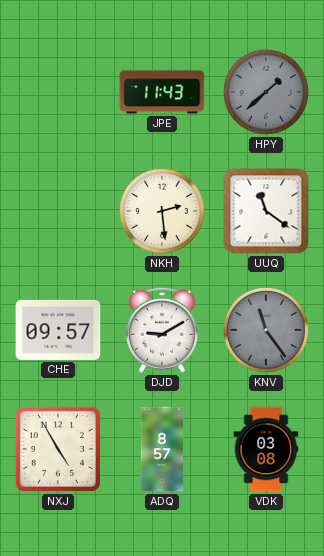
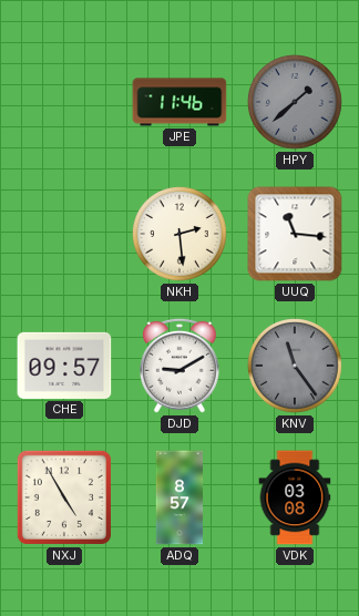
JPE: 11:43 -> 11:46 (179, 102)
UUQ: 11:21 -> 11:16 (295, 234)
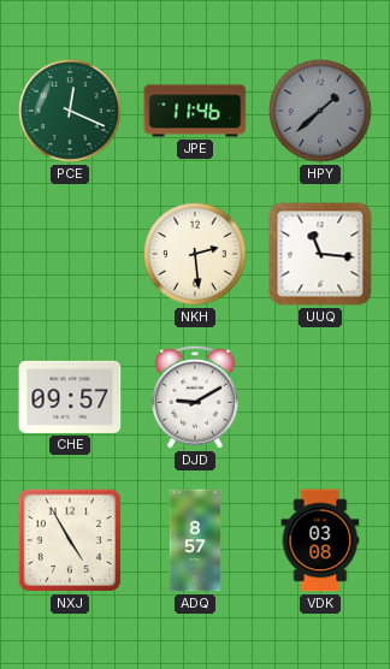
PCE: none -> 12:19 (71, 112)
KNV: 11:24 -> none (296, 367)
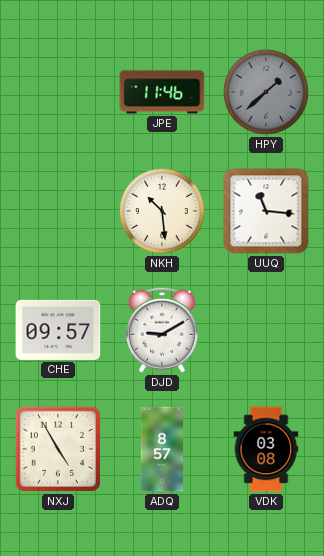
PCE: 12:19 -> none (71, 112)
NKH: 2:29 -> 10:29 (163, 212)
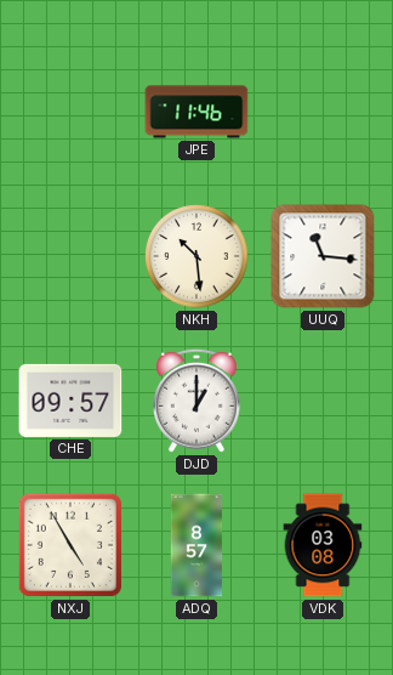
HPY: 1:38 -> none (267, 93)
DJD: 9:10 -> 1:00 (198, 401)
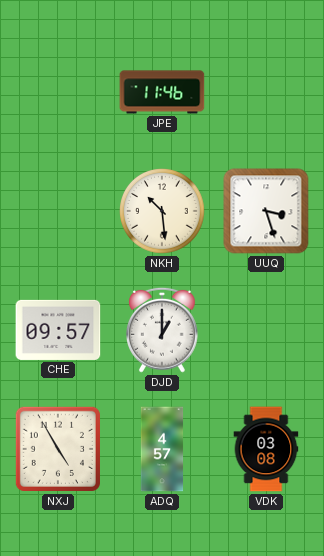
UUQ: 11:16 -> 3:27 (266, 211)
ADQ: 8:57 -> 4:57 (162, 449)
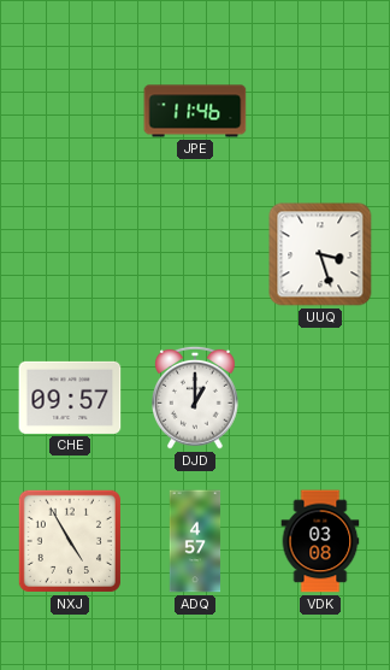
NKH: 10:29 -> none (163, 212)
